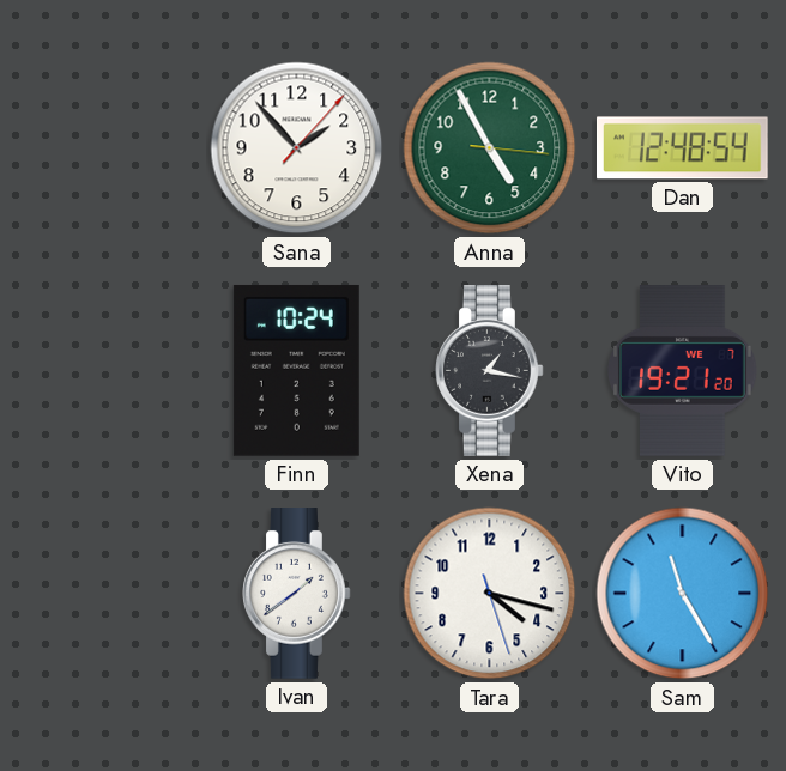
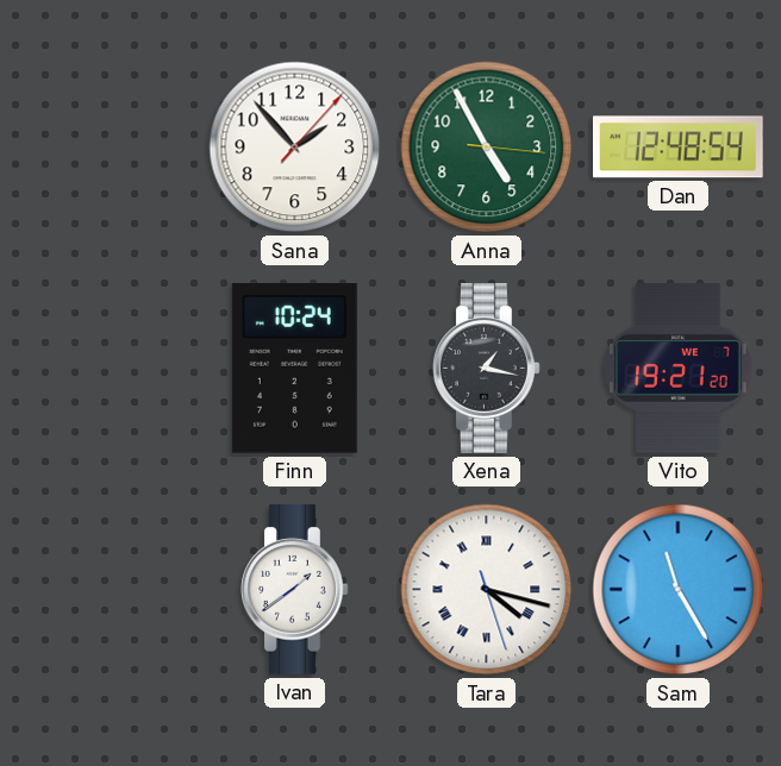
Tara numerals: Arabic -> Roman (487, 590)
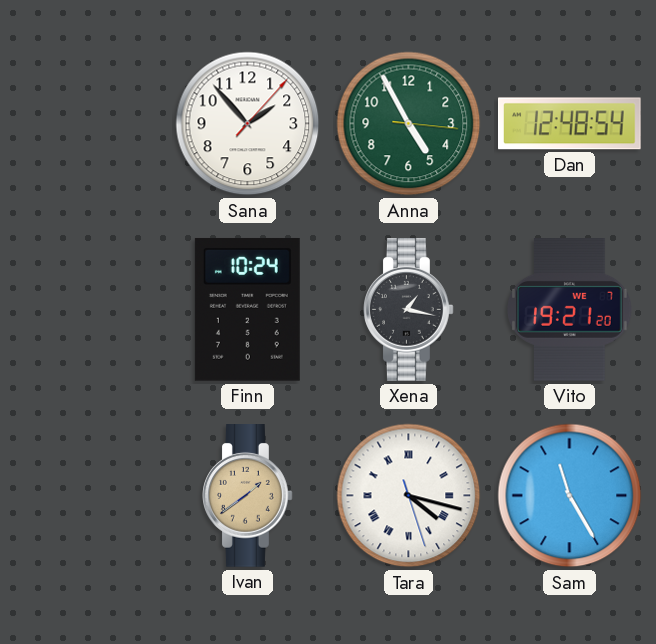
Ivan dial: white -> champagne (248, 496)
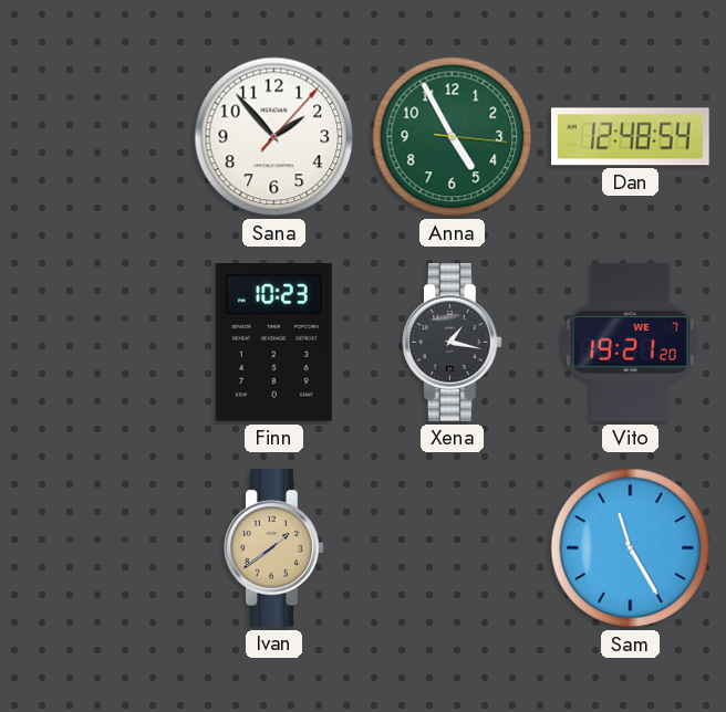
Finn: 10:24 -> 10:23 (273, 342)
Tara: 4:17 -> none (409, 496)
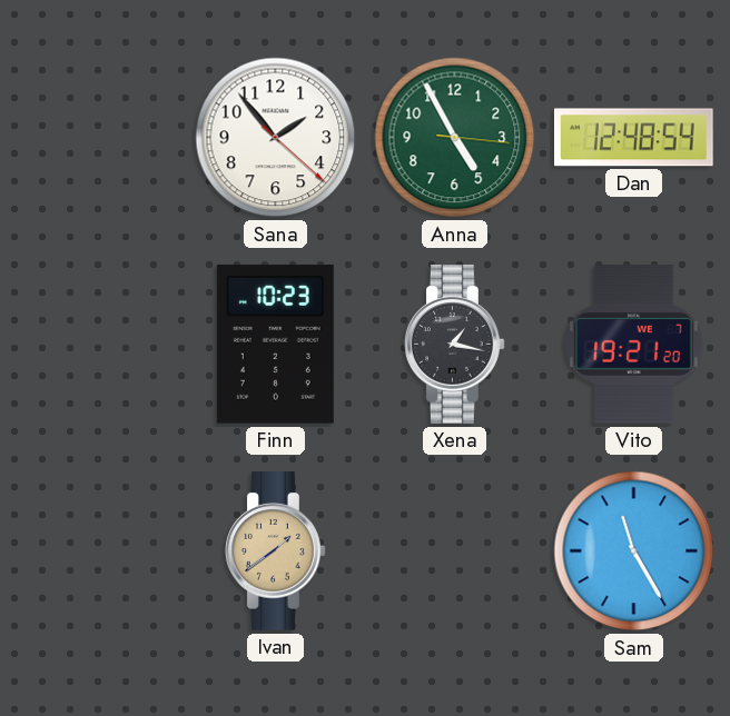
Sana: 1:53:07 -> 1:53:22 (276, 138)
